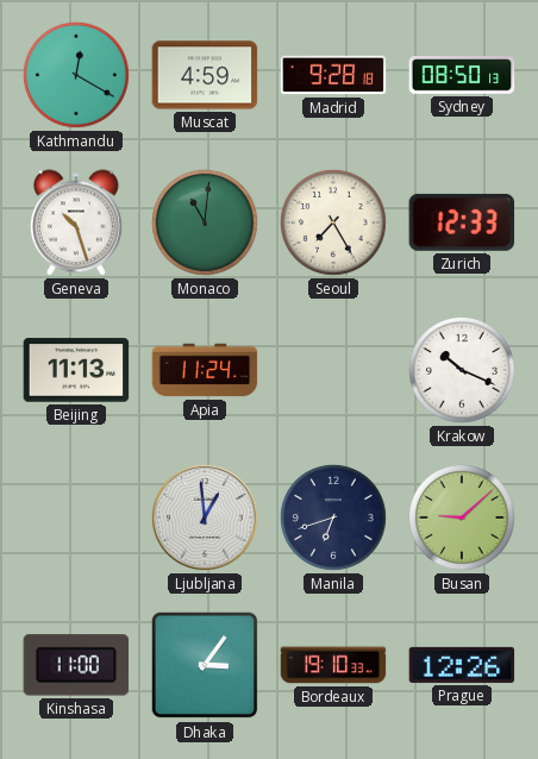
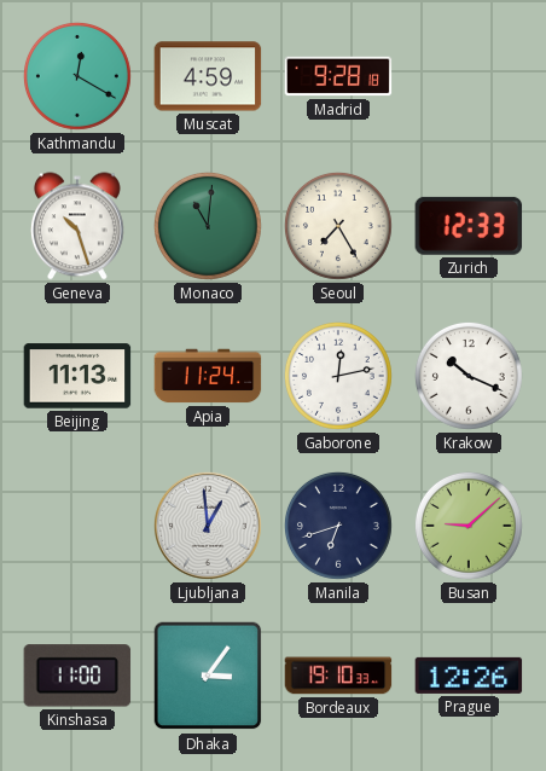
Sydney: 08:50 -> none (462, 76)
Gaborone: none -> 12:13 (338, 376)
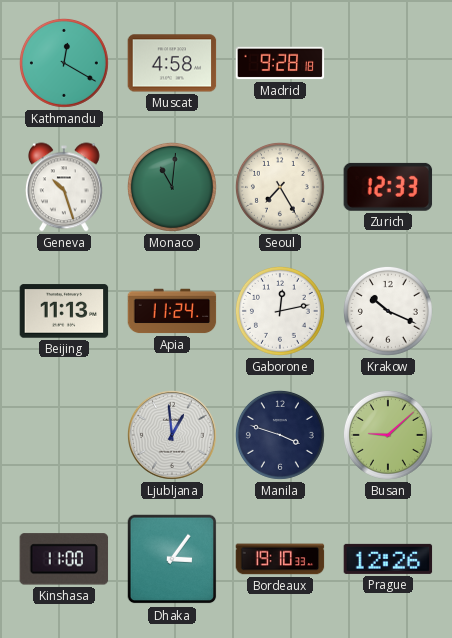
Muscat: 4:59 -> 4:58 (172, 63)
Manila: 6:42 -> 3:48 (280, 435)
